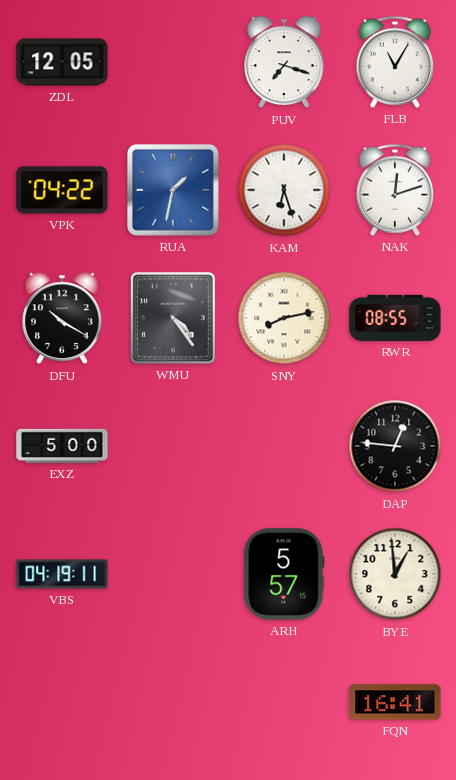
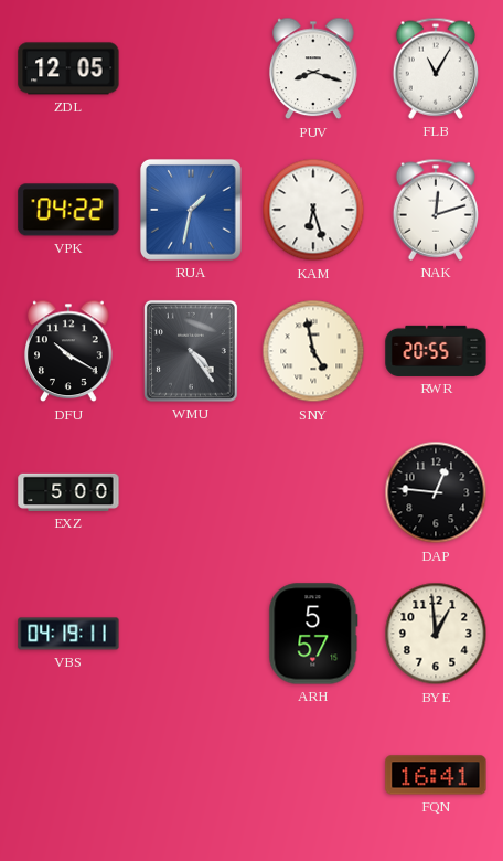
PUV: 7:18 -> 8:18 (313, 68)
SNY: 8:13 -> 4:58 (313, 351)
RWR: 08:55 -> 20:55 (436, 351)
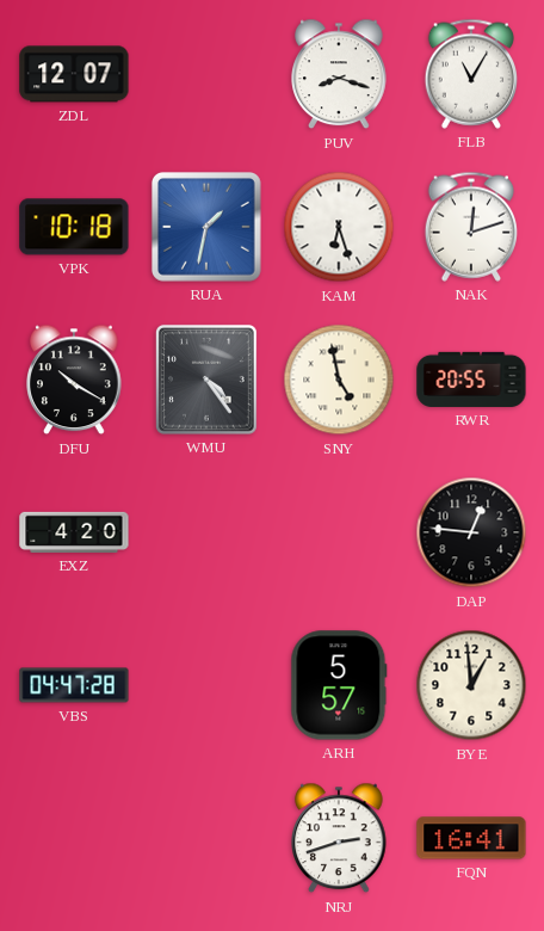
ZDL: 12:05 -> 12:07 (74, 74)
VPK: 04:22 -> 10:18 (74, 227)
EXZ: 5:00 -> 4:20 (74, 532)
VBS: 04:19 -> 04:47 (74, 685)
NRJ: none -> 2:42 (339, 838)
